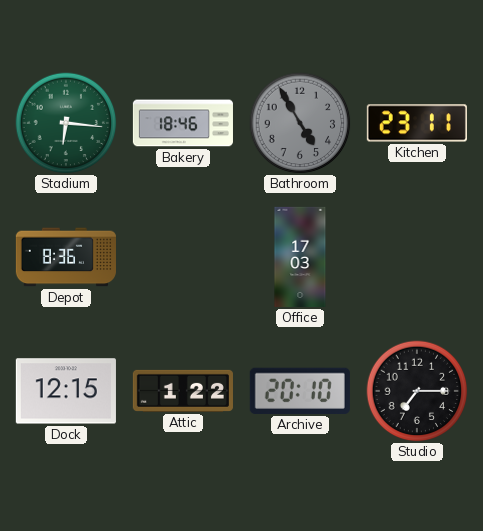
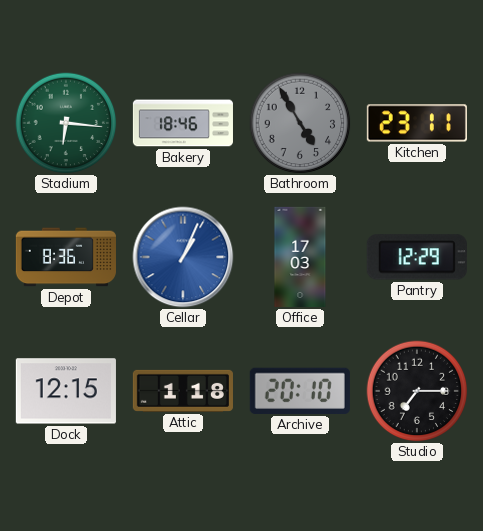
Cellar: none -> 1:04 (183, 257)
Pantry: none -> 12:29 (417, 257)
Attic: 1:22 -> 1:18 (183, 391)
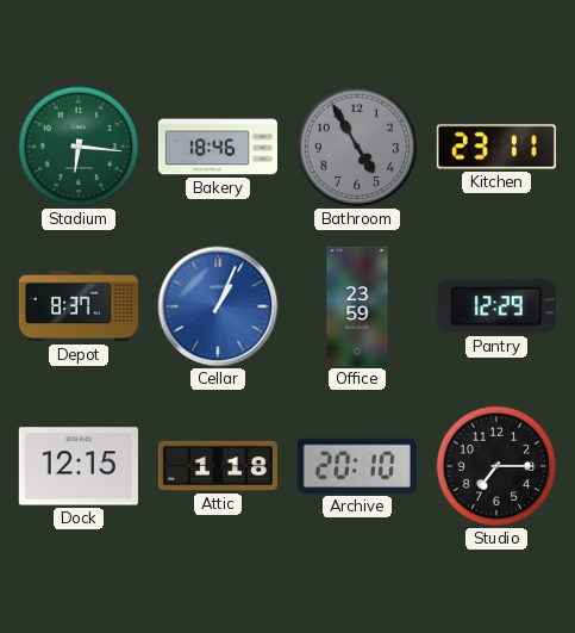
Depot: 8:36 -> 8:37 (79, 306)
Office: 17:03 -> 23:59 (357, 306)
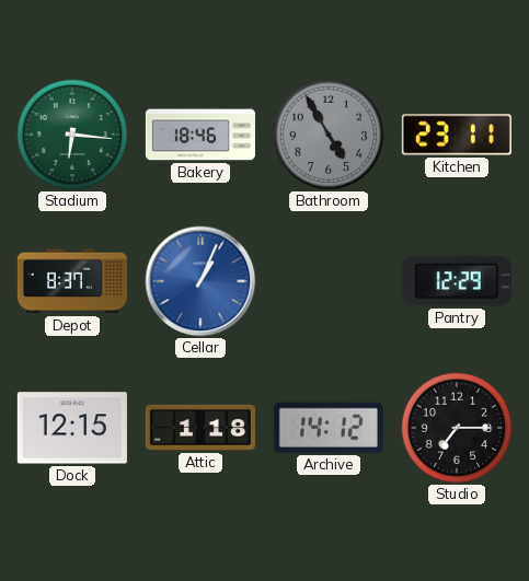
Office: 23:59 -> none (357, 306)
Archive: 20:10 -> 14:12 (329, 428)
